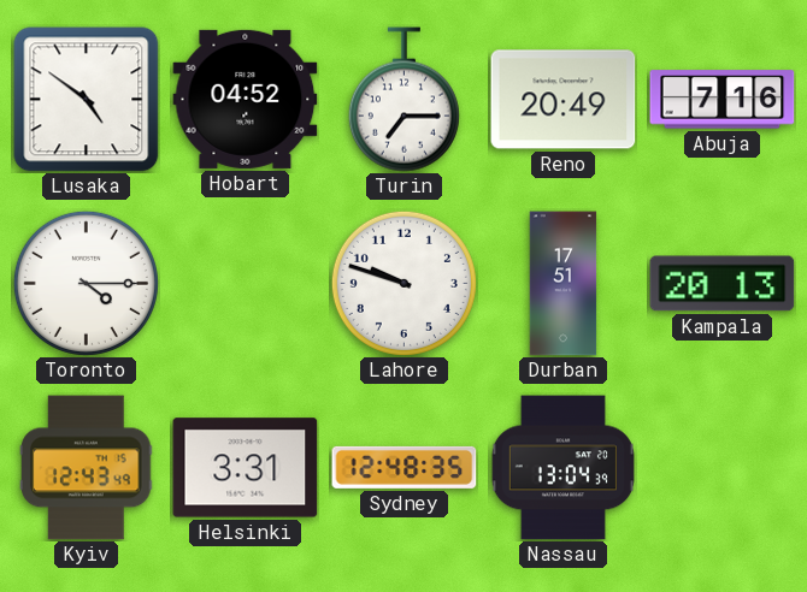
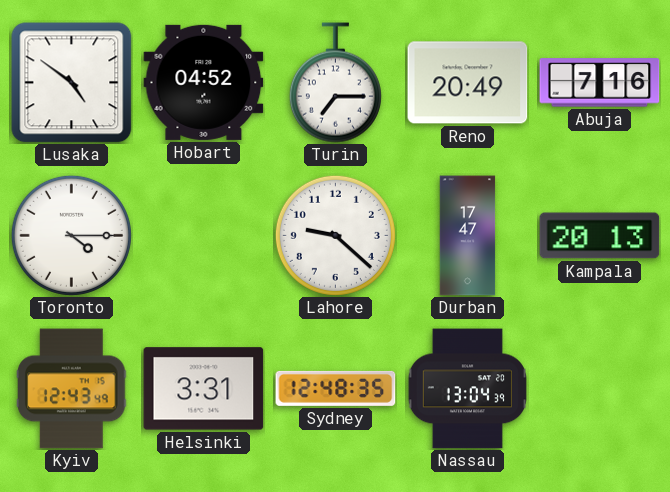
Lahore: 9:48 -> 9:22 (335, 235)
Durban: 17:51 -> 17:47 (468, 236)
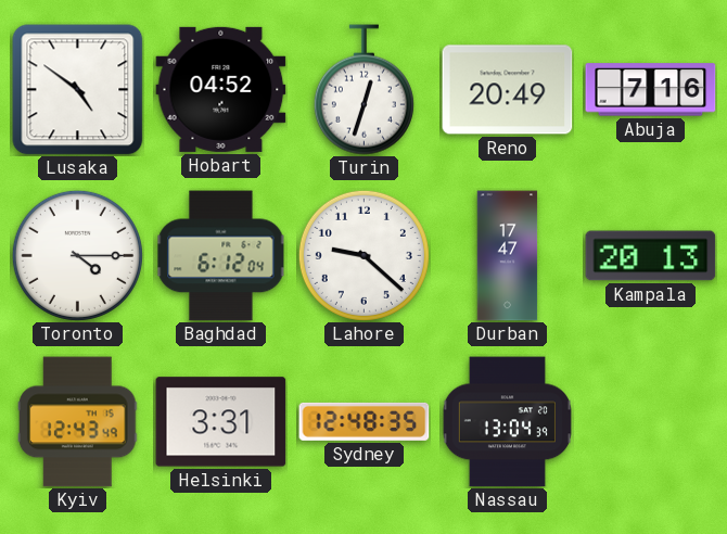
Turin: 7:15 -> 12:33 (363, 90)
Baghdad: none -> 6:12 (221, 256)
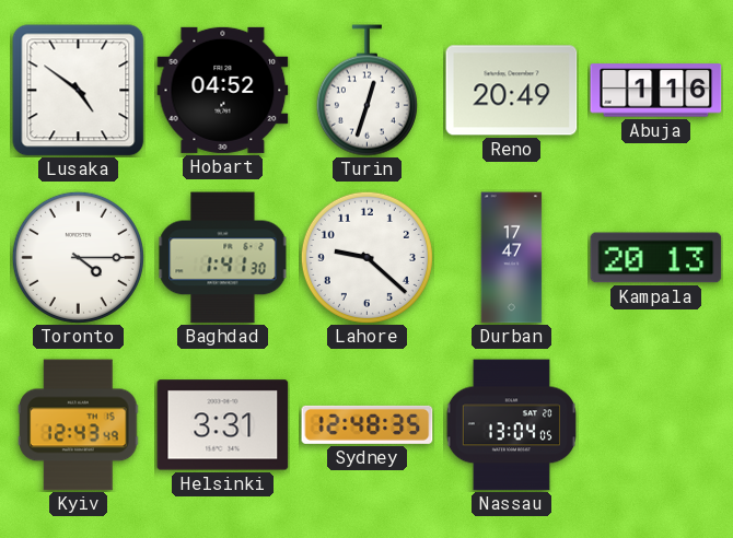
Abuja: 7:16 -> 1:16 (656, 91)
Baghdad: 6:12 -> 1:41 (223, 258)
Nassau: 13:04:39 -> 13:04:05 (511, 425)
